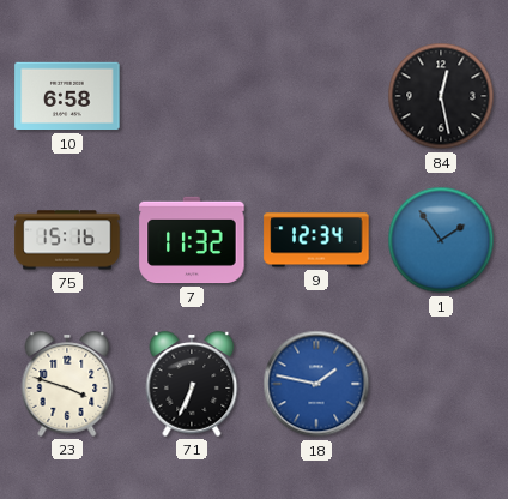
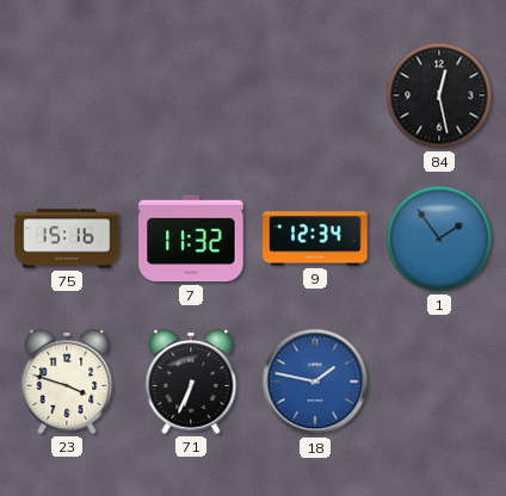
10: 6:58 -> none (67, 96)
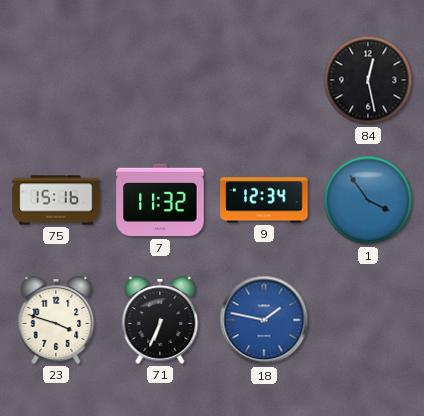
1: 1:54 -> 3:54 (368, 200)
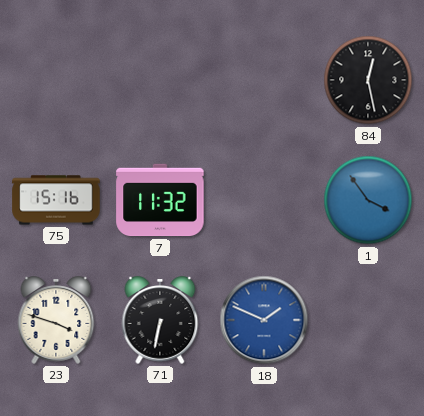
9: 12:34 -> none (264, 200)
71: 6:34 -> 6:32 (160, 320)
18: 1:47 -> 1:49 (264, 320)
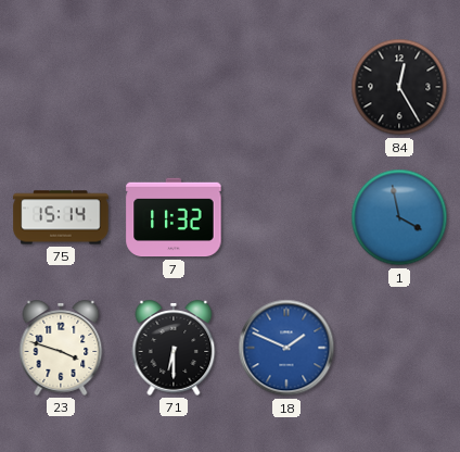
84: 12:28 -> 12:25 (399, 87)
75: 15:16 -> 15:14 (61, 217)
1: 3:54 -> 3:58 (399, 217)
71: 6:32 -> 6:30 (174, 348)
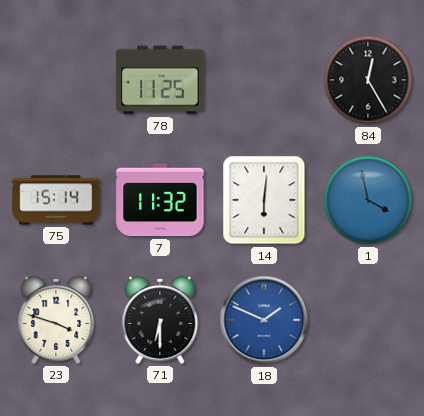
78: none -> 11:25 (160, 80)
14: none -> 6:01 (264, 200)
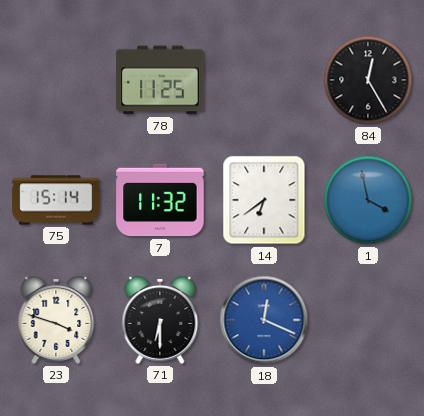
14: 6:01 -> 6:39 (264, 200)
18: 1:49 -> 12:19 (264, 320)
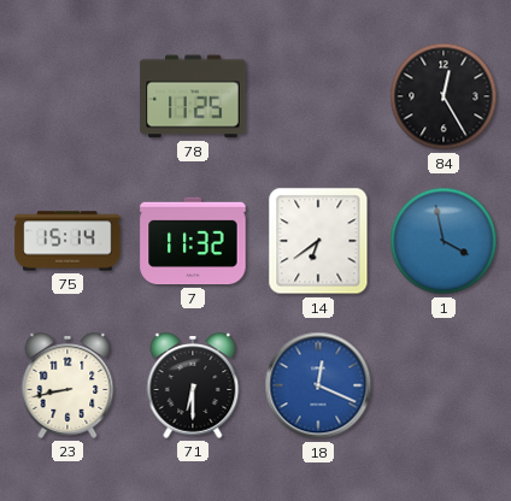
23: 3:48 -> 8:43 (67, 385)
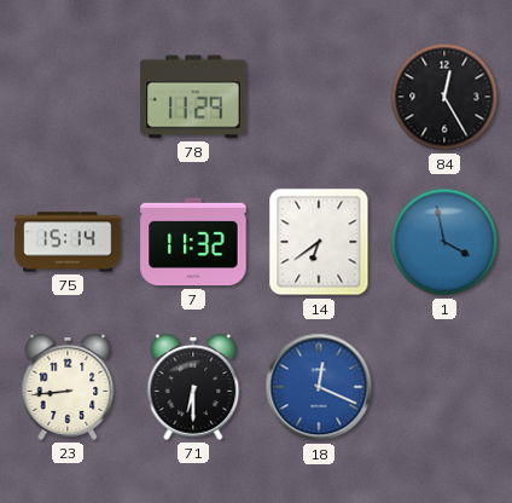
78: 11:25 -> 11:29 (193, 97)
23: 8:43 -> 8:44 (68, 387)
